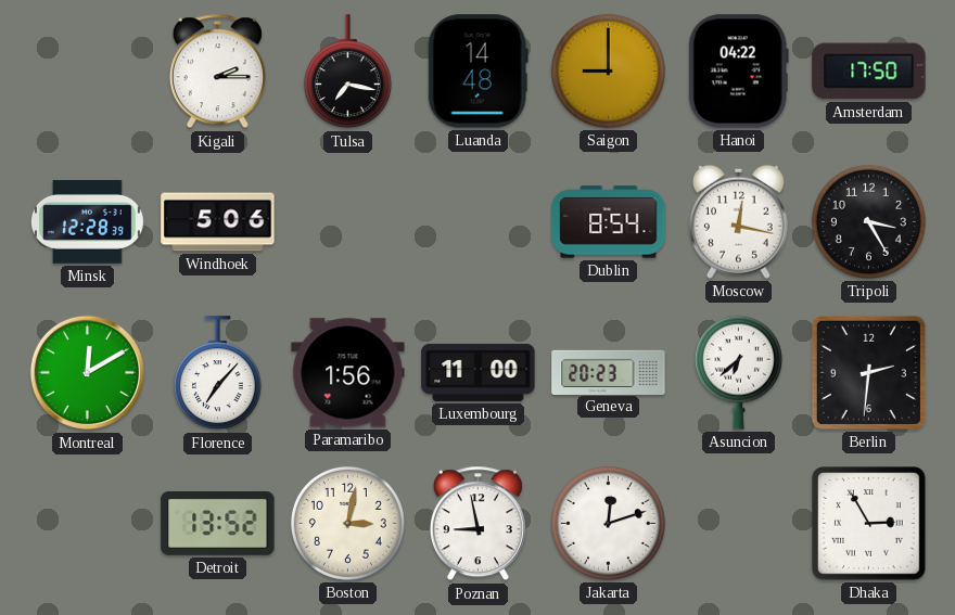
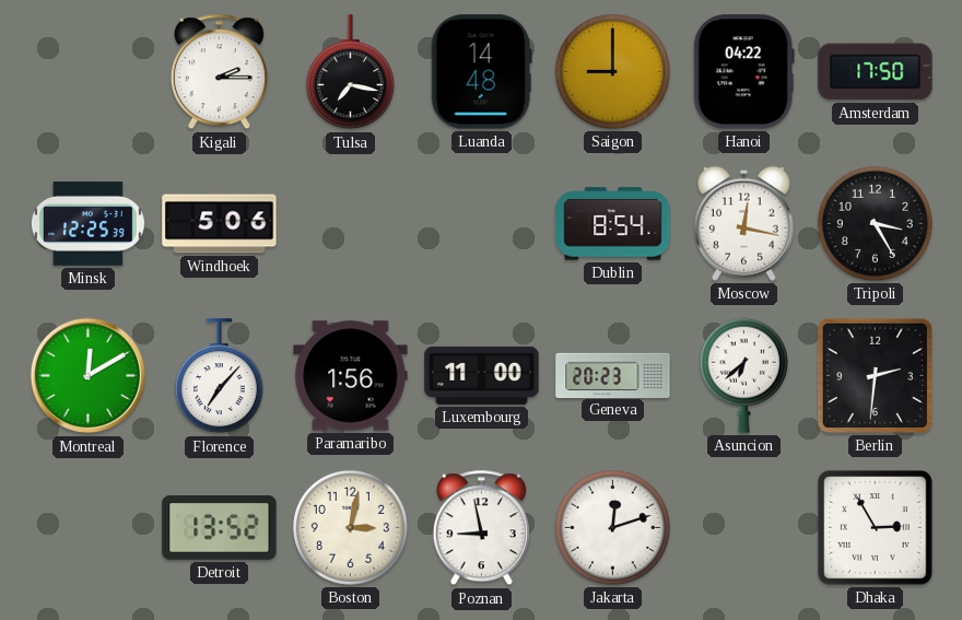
Minsk: 12:28 -> 12:25 (87, 223)
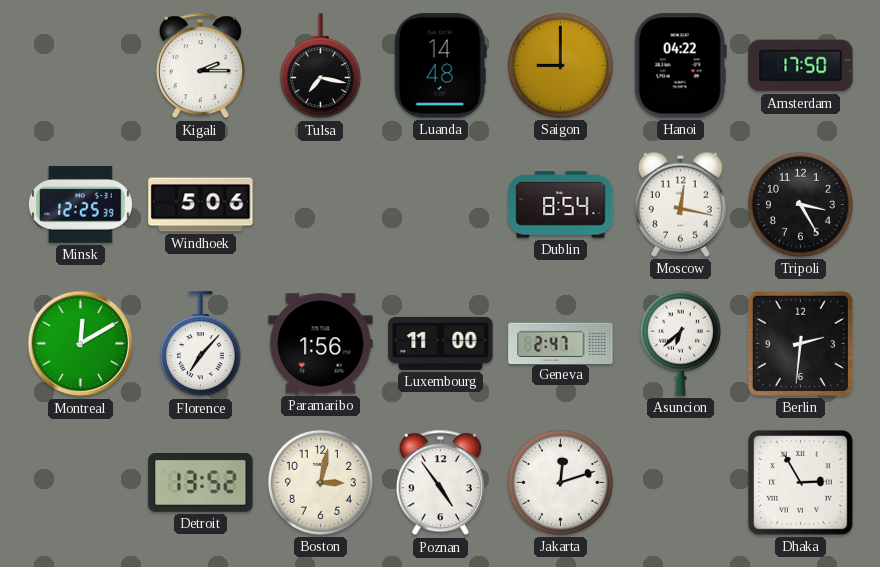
Geneva: 20:23 -> 2:47 (561, 343)
Poznan: 8:58 -> 4:54 (440, 483)
